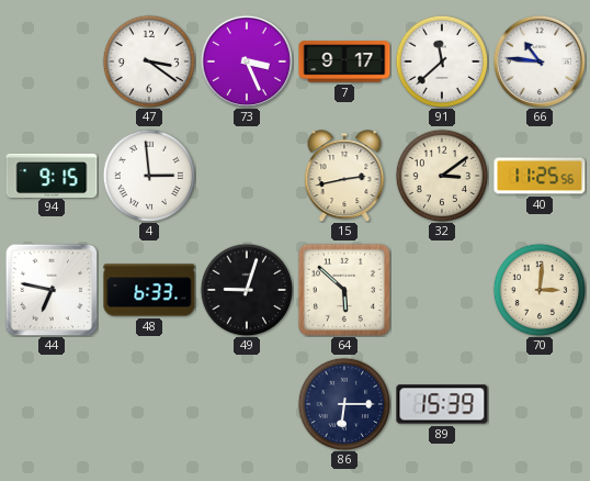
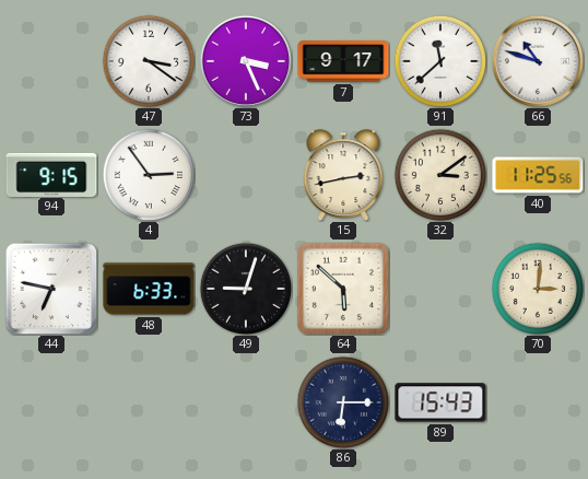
66: 10:46 -> 10:48 (538, 61)
4: 2:59 -> 2:54 (148, 174)
89: 15:39 -> 15:43 (440, 402)
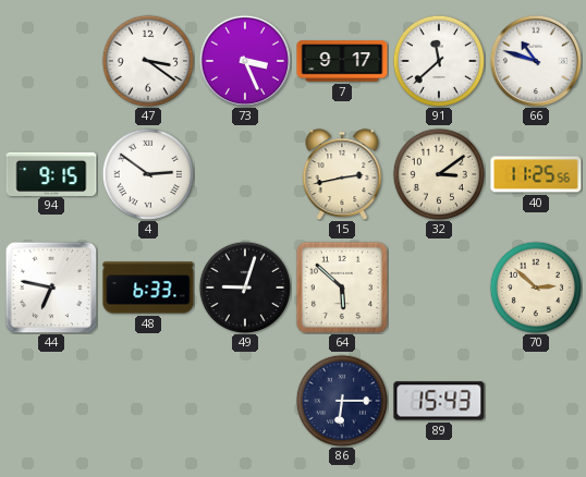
4: 2:54 -> 2:51 (147, 173)
70: 3:01 -> 2:52 (535, 286)
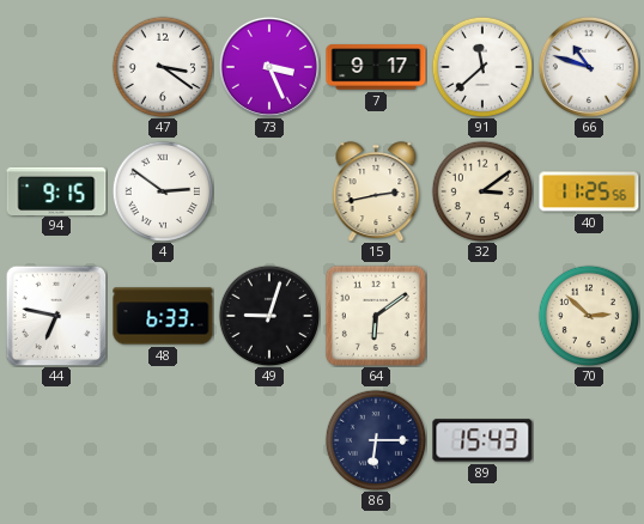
64: 5:52 -> 6:09 (376, 316)
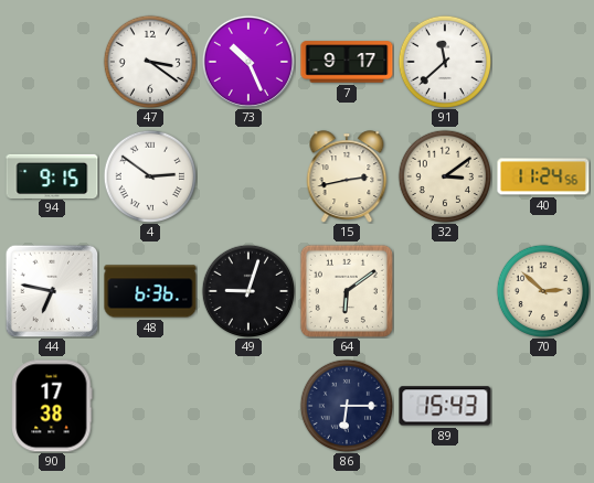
73: 3:26 -> 10:26 (248, 62)
66: 10:48 -> none (589, 67)
40: 11:25 -> 11:24 (543, 176)
48: 6:33 -> 6:36 (150, 291)
90: none -> 17:38 (52, 406)
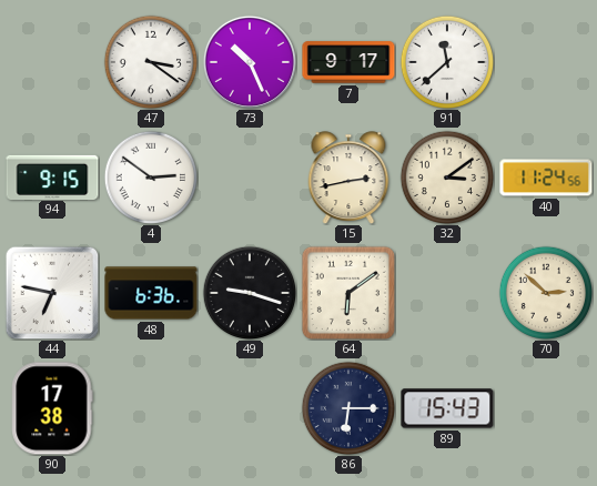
49: 9:03 -> 9:18 (249, 292)
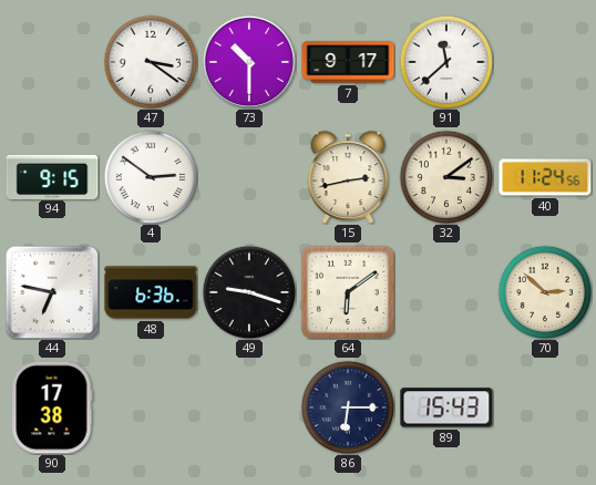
73: 10:26 -> 10:30 (249, 62)
